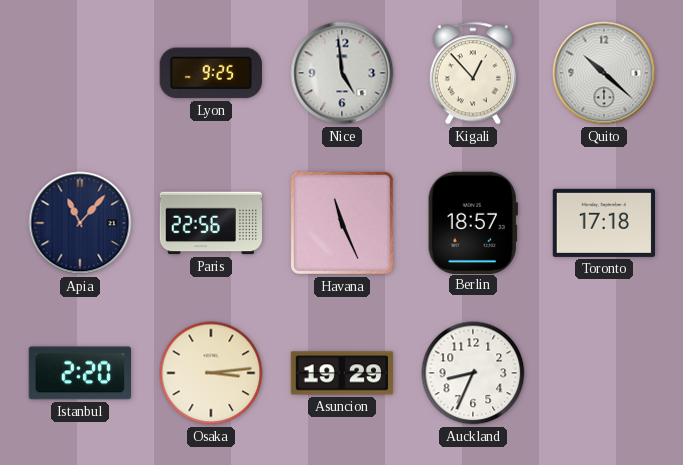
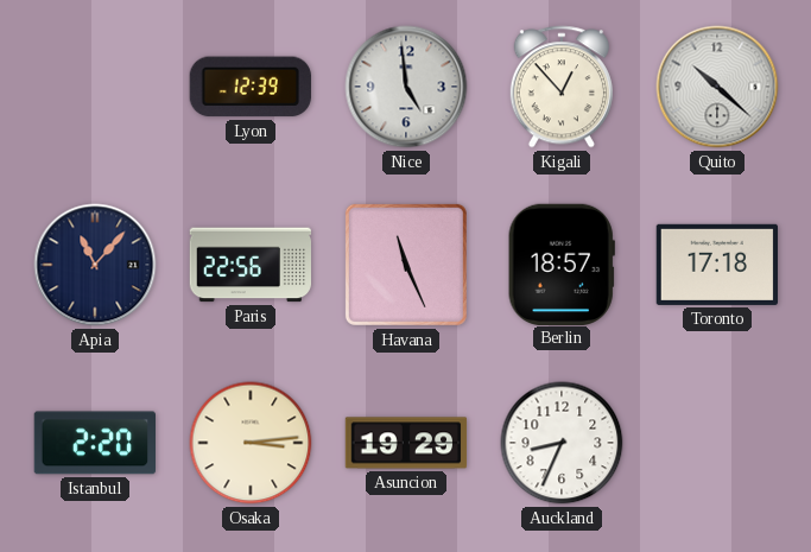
Lyon: 9:25 -> 12:39 (251, 87)
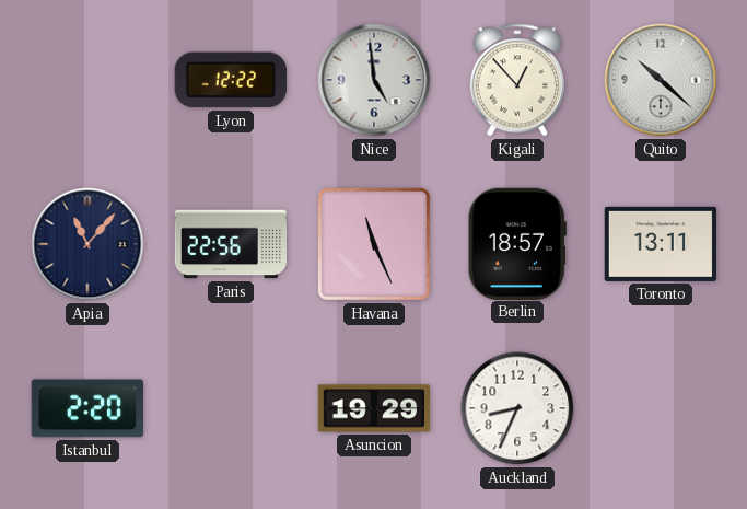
Lyon: 12:39 -> 12:22 (231, 80)
Toronto: 17:18 -> 13:11 (660, 244)
Osaka: 3:14 -> none (251, 443)
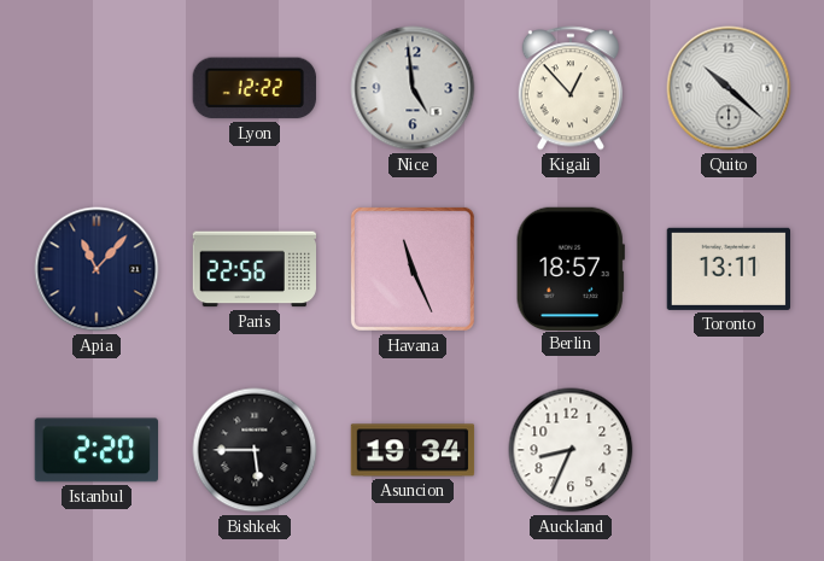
Bishkek: none -> 5:45 (255, 450)
Asuncion: 19:29 -> 19:34 (413, 450)
